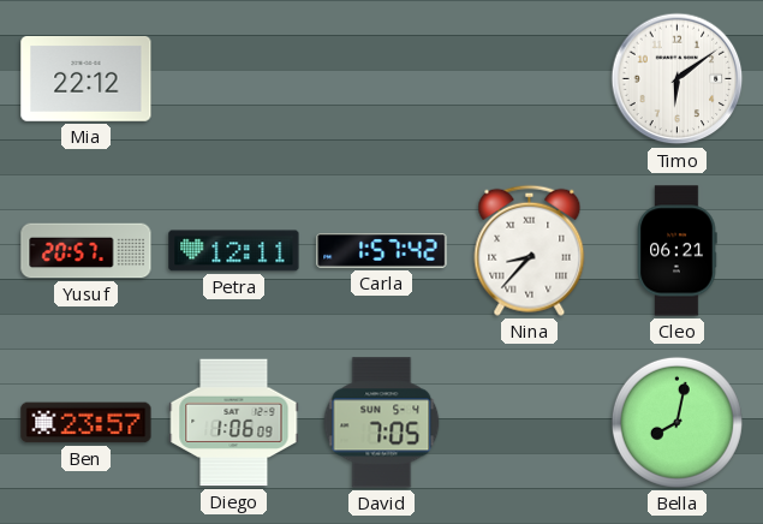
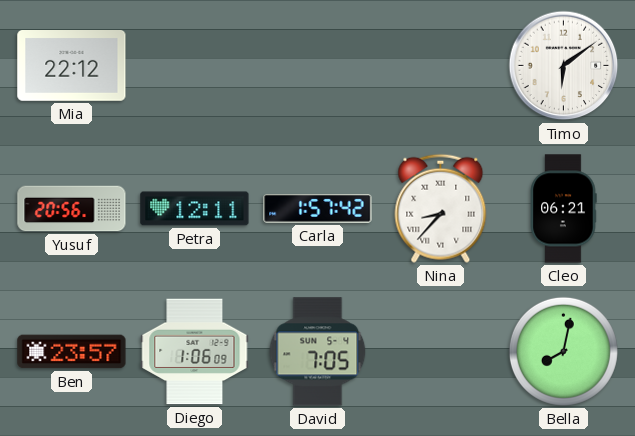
Yusuf: 20:57 -> 20:56 (72, 209)
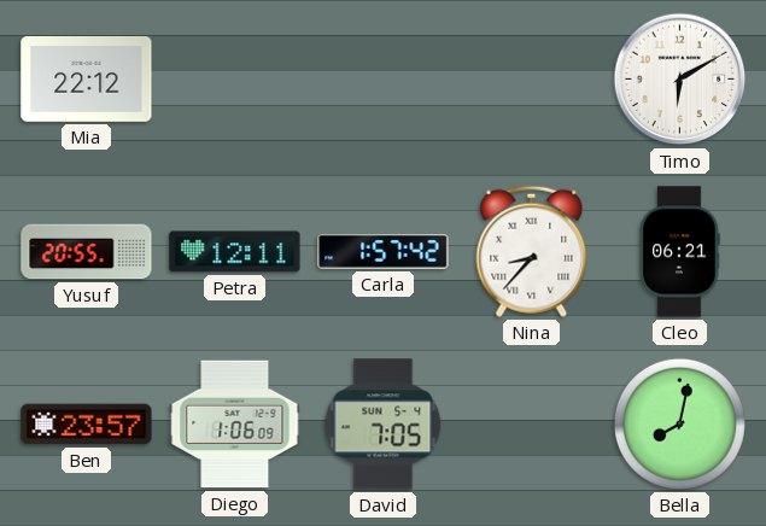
Timo: 6:09 -> 6:10 (680, 80)
Yusuf: 20:56 -> 20:55 (87, 252)
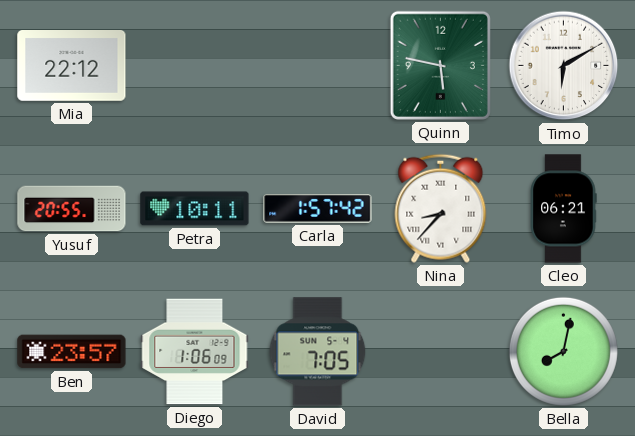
Quinn: none -> 5:47 (440, 65)
Petra: 12:11 -> 10:11 (195, 209)
